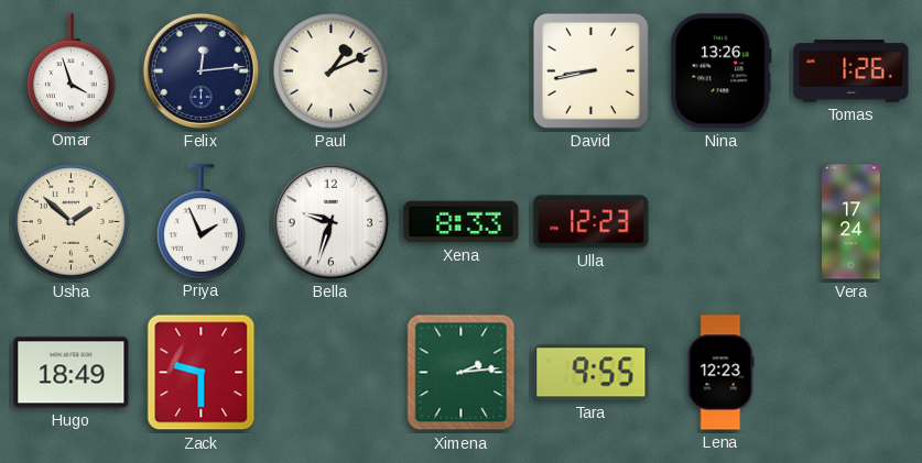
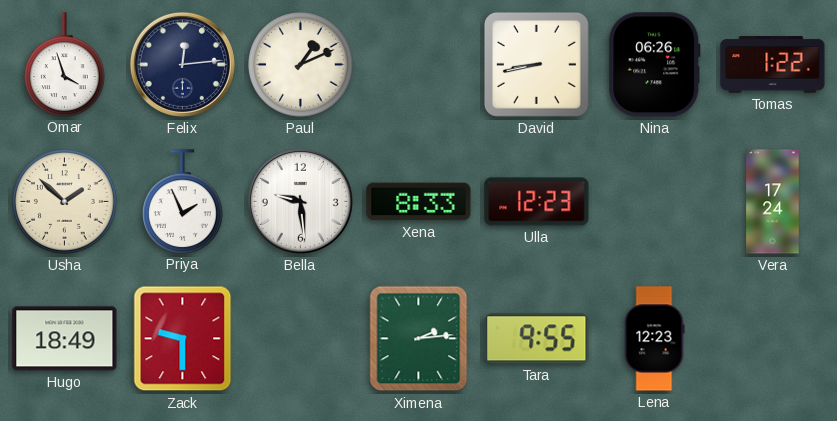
Nina: 13:26 -> 06:26 (655, 65)
Tomas: 1:26 -> 1:22 (773, 65)
Bella: 9:33 -> 9:29 (300, 201)
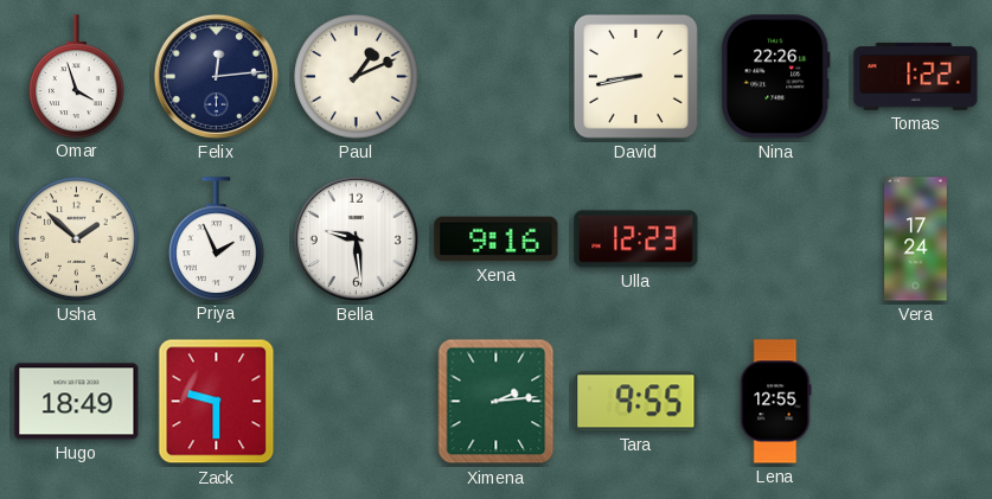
Nina: 06:26 -> 22:26 (776, 77)
Xena: 8:33 -> 9:16 (497, 239)
Lena: 12:23 -> 12:55 (776, 402)
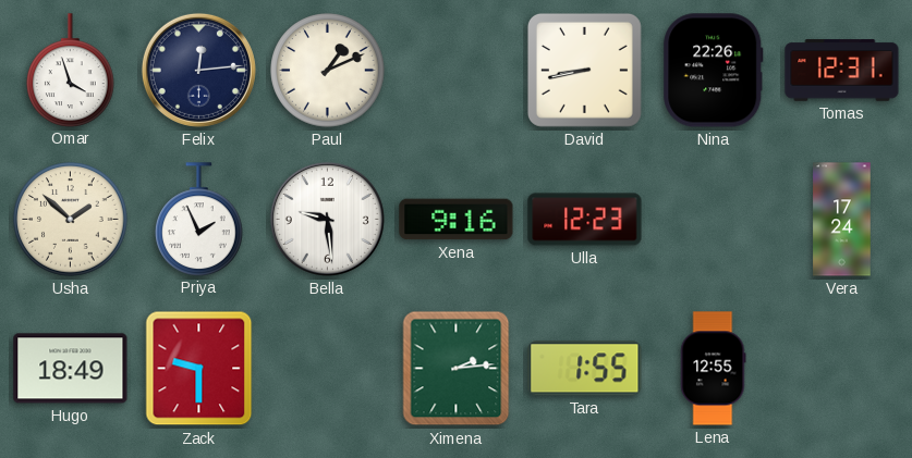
Tomas: 1:22 -> 12:31 (842, 71)
Tara: 9:55 -> 1:55 (585, 369)
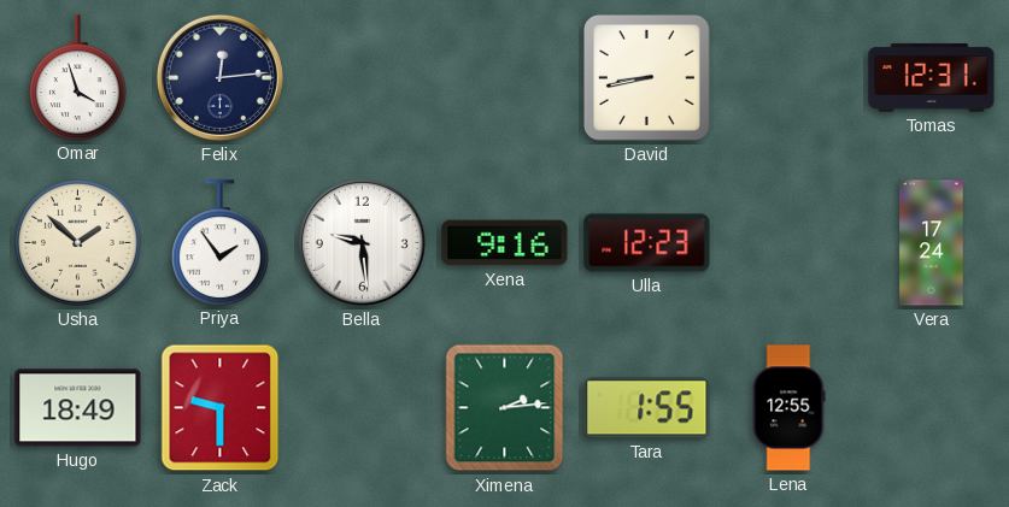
Paul: 1:11 -> none (328, 71)
Nina: 22:26 -> none (714, 71)
Priya: 1:56 -> 1:54 (221, 242)
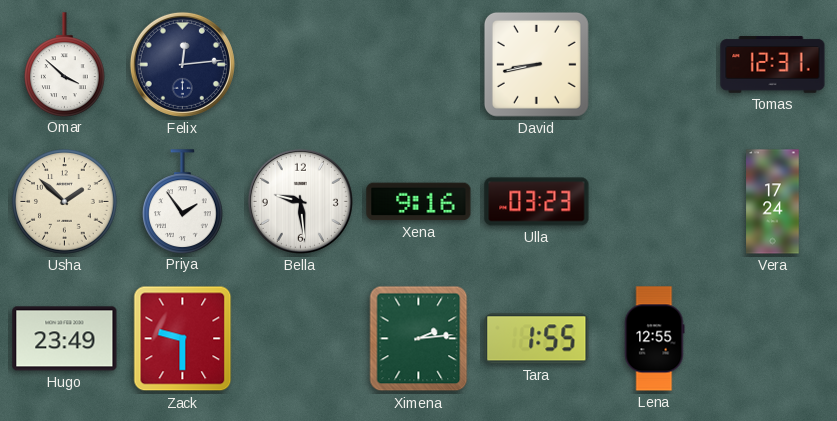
Omar: 3:57 -> 3:52 (65, 64)
Ulla: 12:23 -> 03:23 (537, 202)
Hugo: 18:49 -> 23:49 (65, 339)
